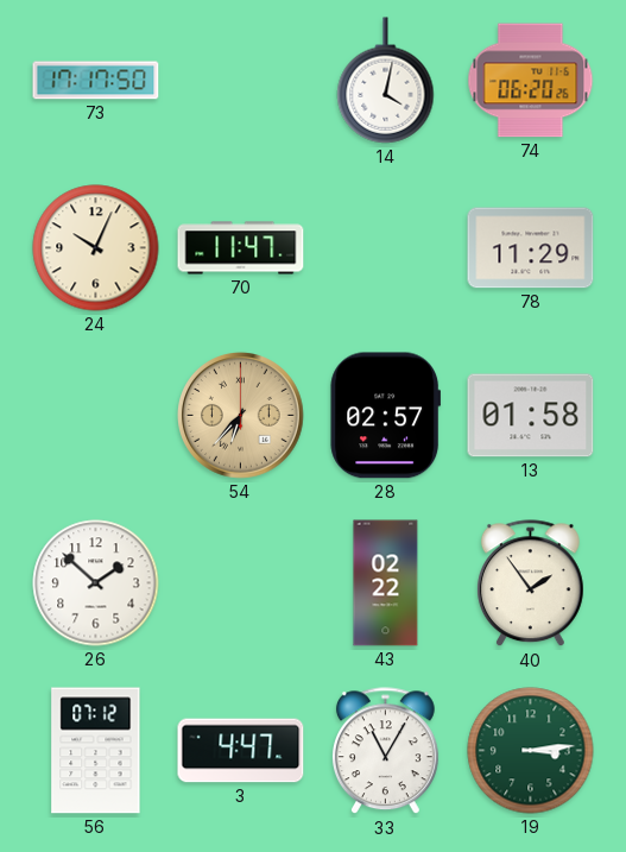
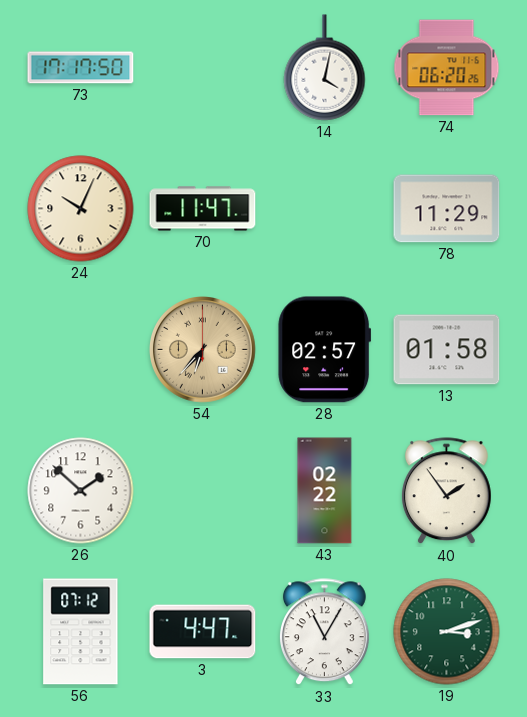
19: 3:14 -> 3:12 (447, 632)
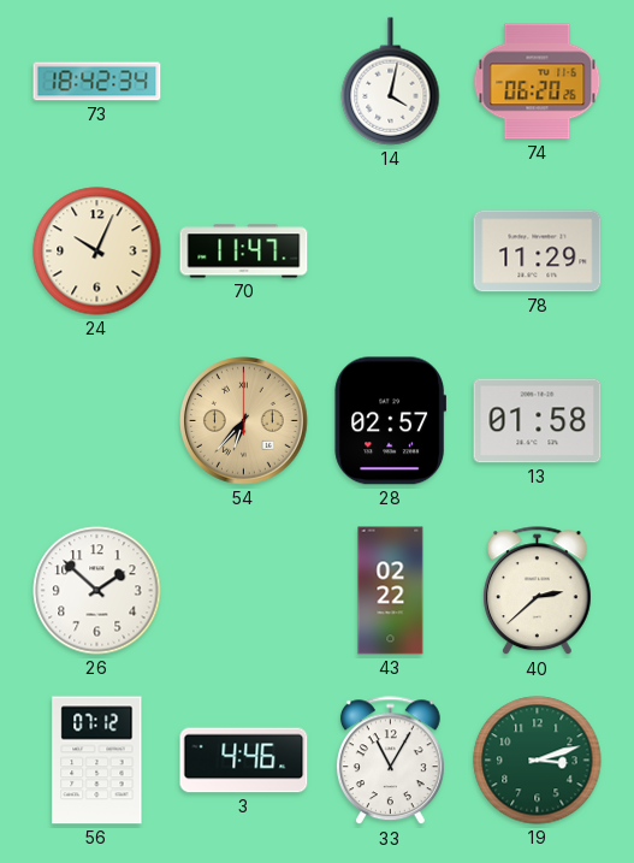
73: 17:17 -> 18:42 (97, 82)
40: 1:54 -> 2:38 (537, 591)
3: 4:47 -> 4:46 (244, 761)
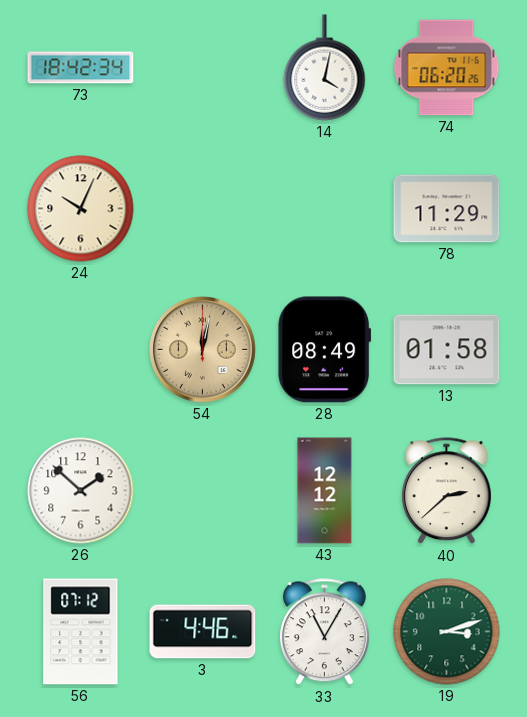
70: 11:47 -> none (244, 252)
54: 6:37 -> 12:02 (203, 350)
28: 02:57 -> 08:49 (324, 350)
43: 02:22 -> 12:12 (325, 491)
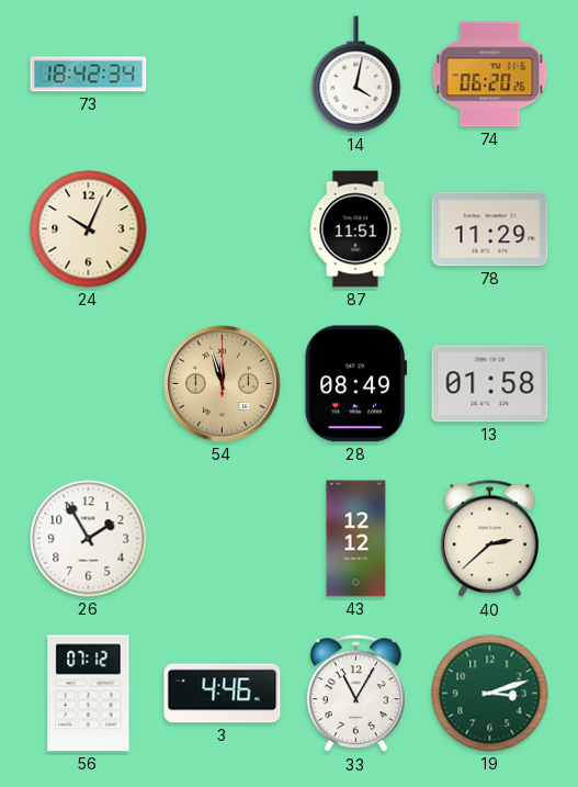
87: none -> 11:51 (355, 229)
54: 12:02 -> 11:57 (223, 384)
26: 1:52 -> 1:55 (89, 539)
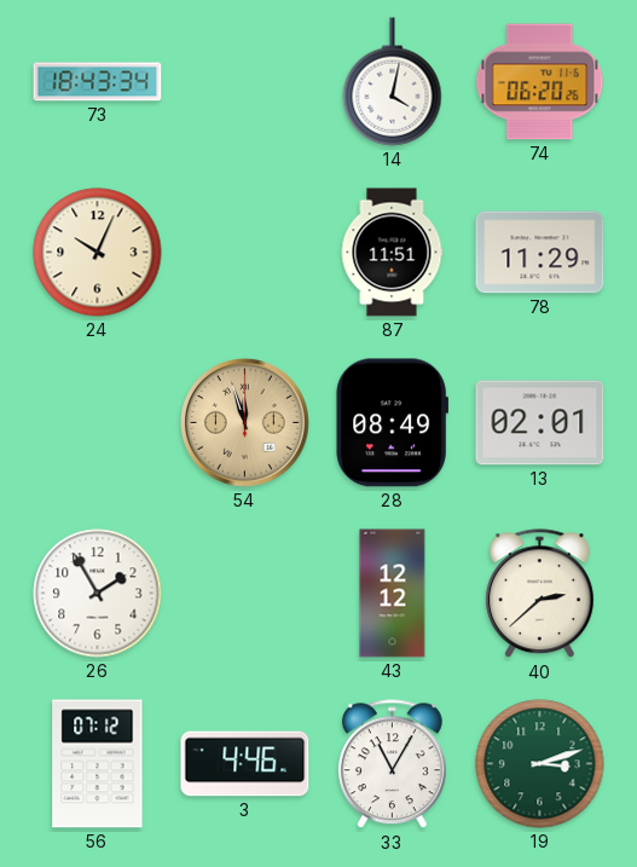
73: 18:42 -> 18:43 (98, 82)
13: 01:58 -> 02:01 (540, 423)
